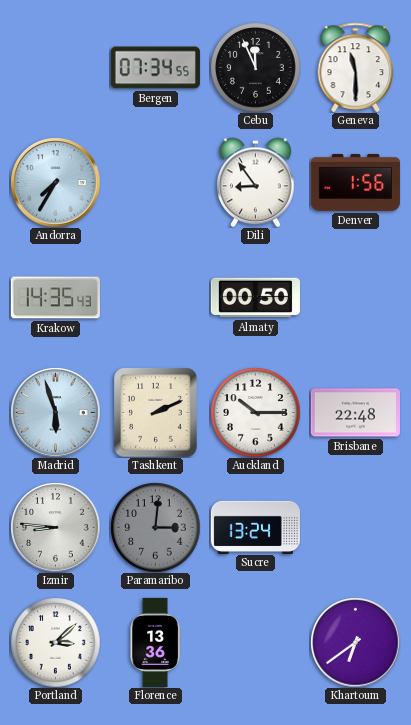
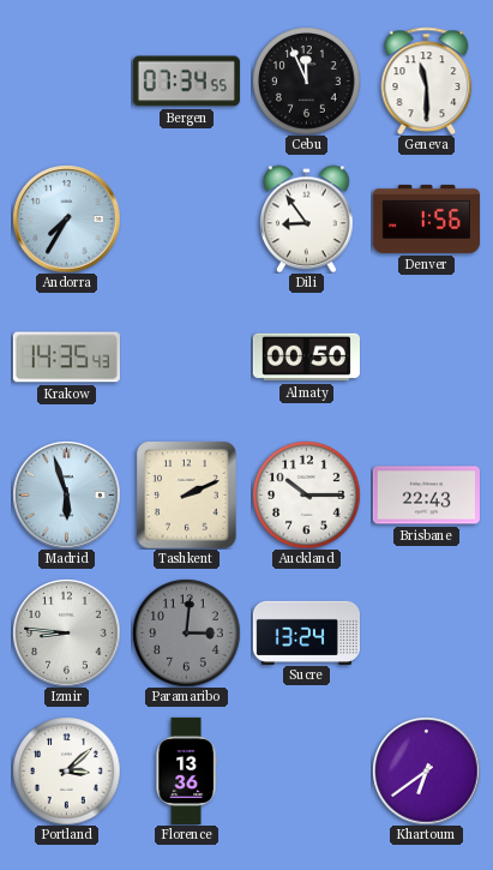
Brisbane: 22:48 -> 22:43 (426, 496)
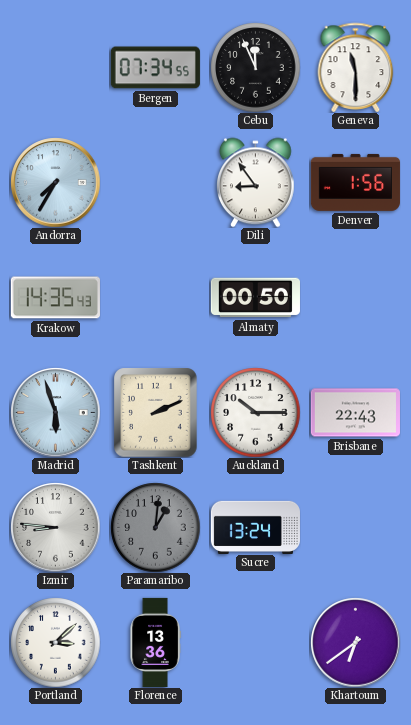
Paramaribo: 3:01 -> 1:01 (155, 527)
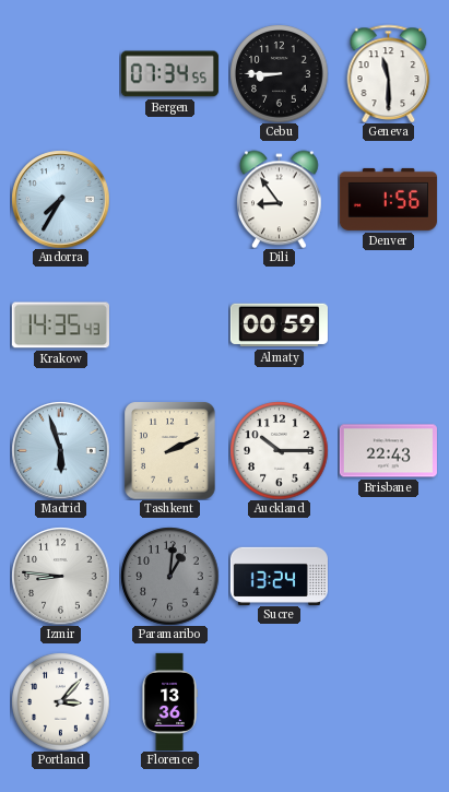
Cebu: 11:56 -> 8:45 (279, 73)
Almaty: 00:50 -> 00:59 (279, 326)
Portland: 3:08 -> 3:07 (60, 701)
Khartoum: 6:39 -> none (355, 642)
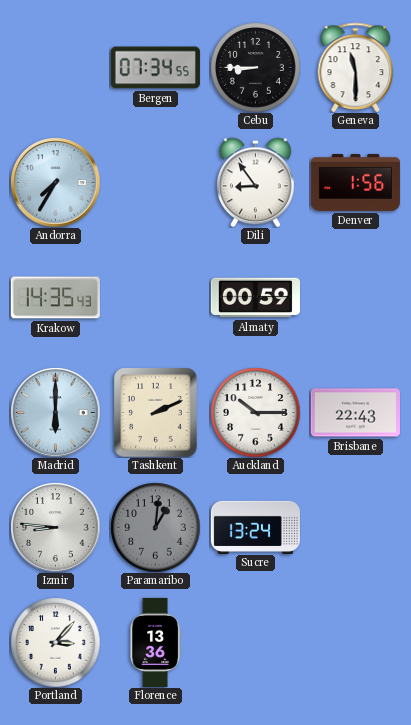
Madrid: 5:57 -> 6:00 (55, 412)
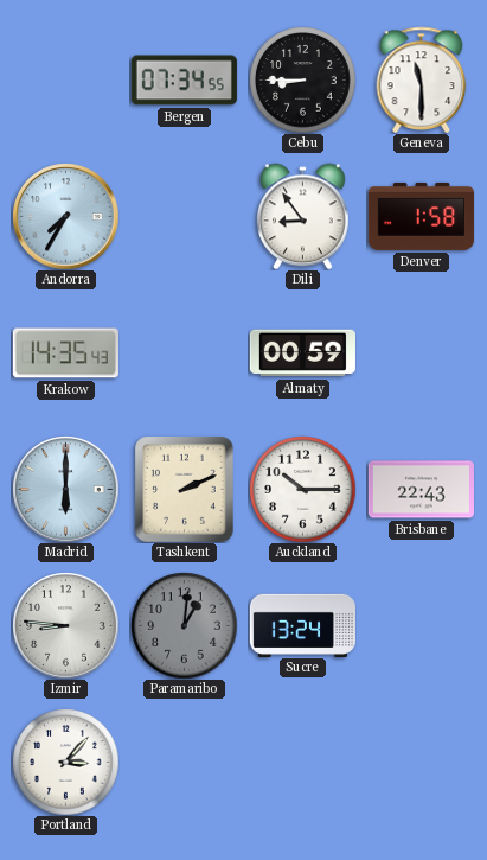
Denver: 1:56 -> 1:58 (421, 216)
Florence: 13:36 -> none (155, 642)
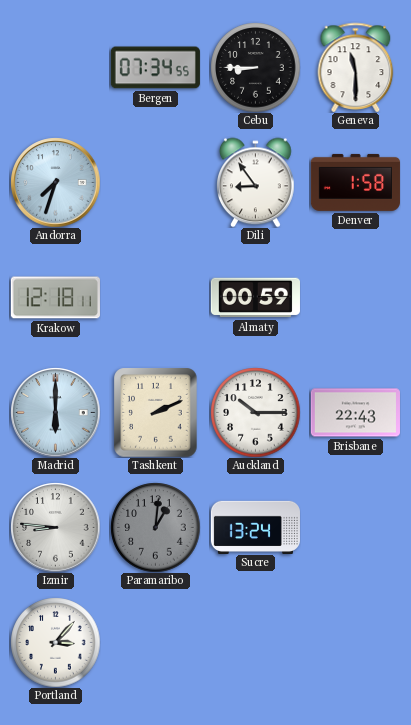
Andorra: 7:35 -> 7:33 (55, 182)
Krakow: 14:35 -> 12:18 (55, 298)
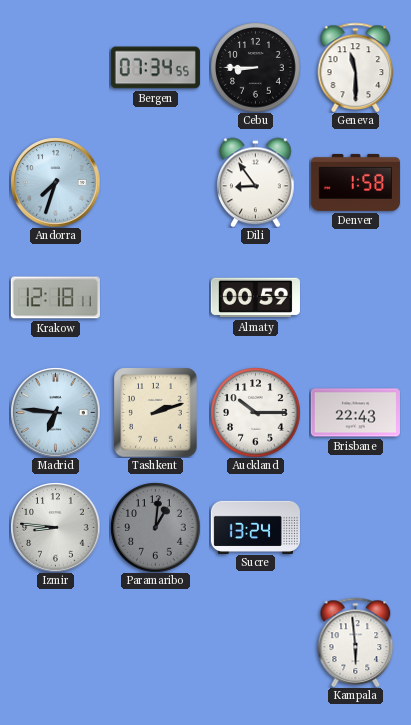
Madrid: 6:00 -> 6:46 (55, 412)
Tashkent: 2:11 -> 2:12 (156, 412)
Portland: 3:07 -> none (55, 642)
Kampala: none -> 5:59 (356, 642)
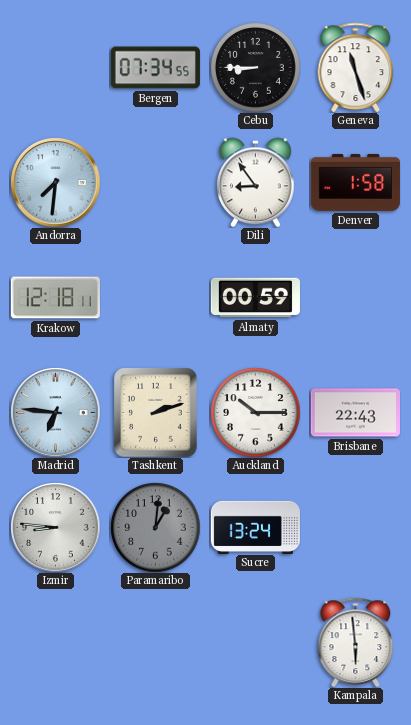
Geneva: 11:30 -> 11:27 (356, 67)
Andorra: 7:33 -> 7:31 (55, 182)
